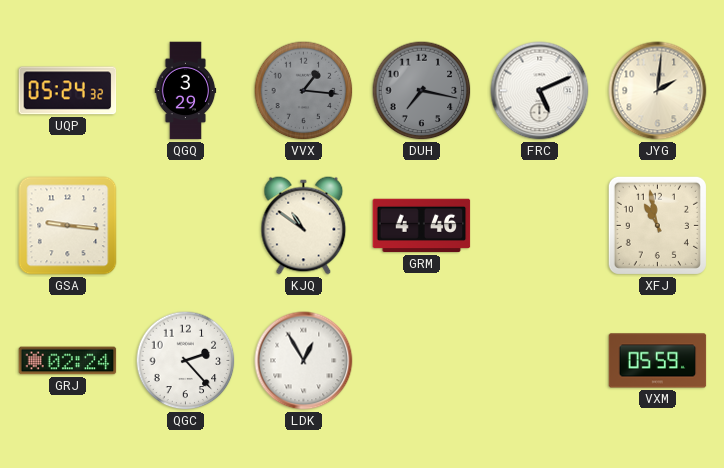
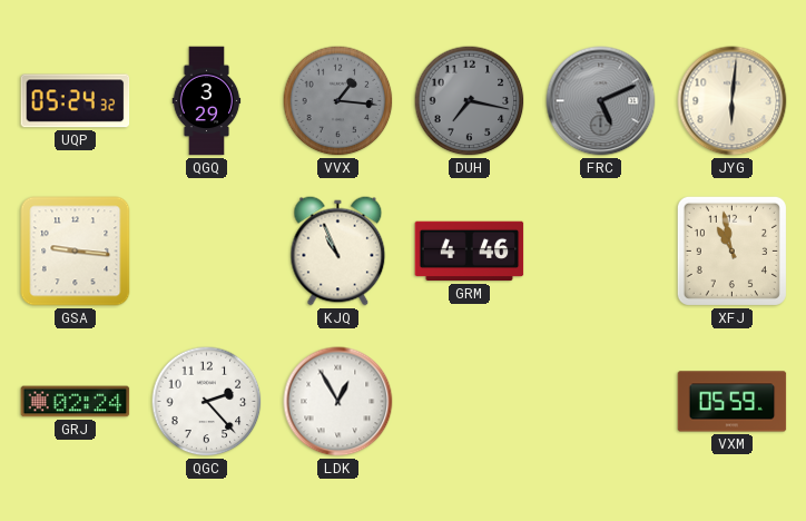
FRC dial: white -> grey (601, 101)
JYG: 2:01 -> 6:01 (733, 101)
KJQ: 10:51 -> 10:56 (338, 252)
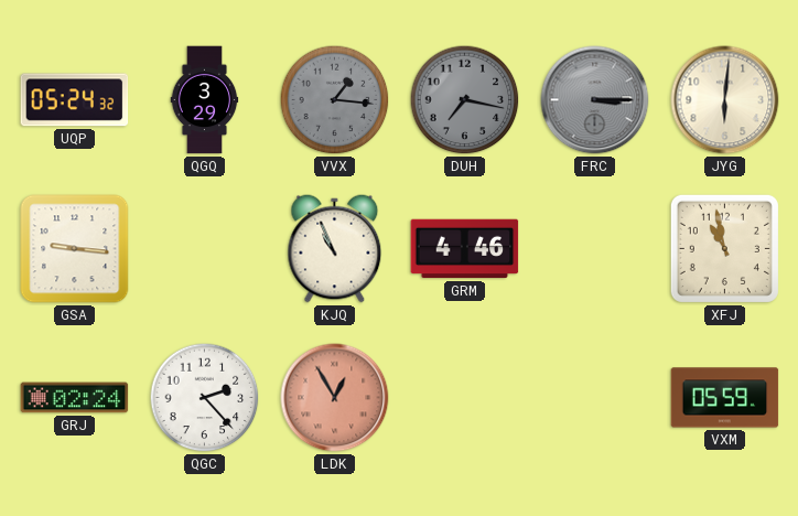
FRC: 5:11 -> 3:15 (595, 100)
LDK dial: white -> salmon (335, 398)
